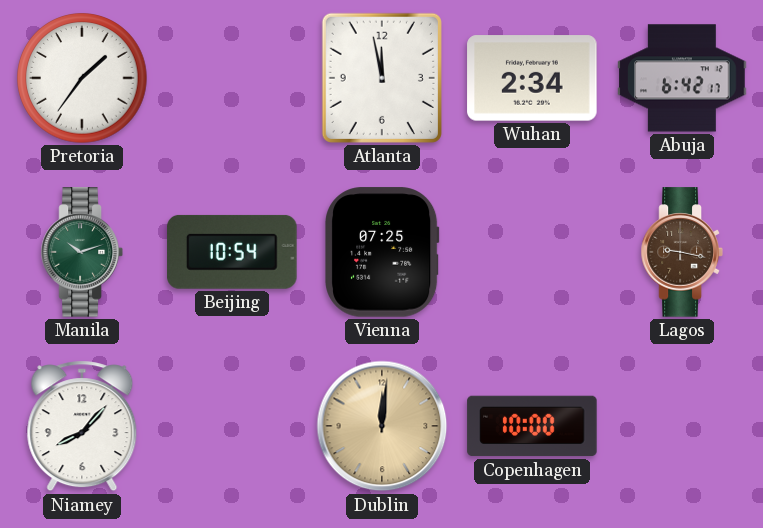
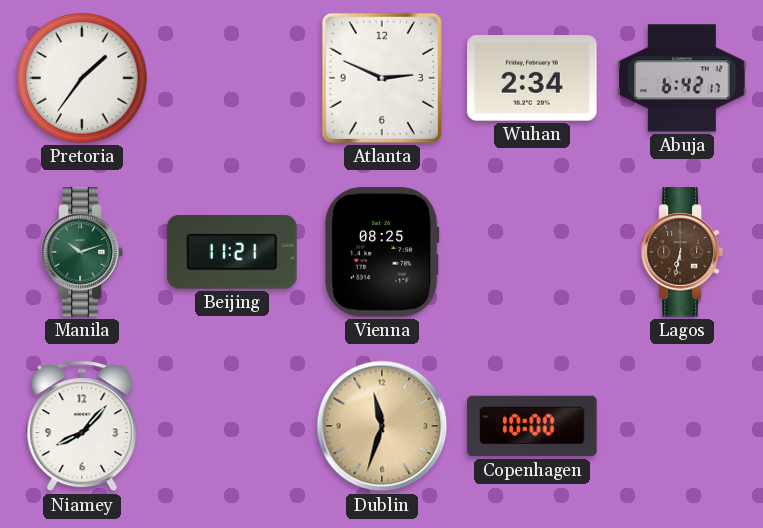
Atlanta: 11:58 -> 2:49 (382, 78)
Beijing: 10:54 -> 11:21 (232, 252)
Vienna: 07:25 -> 08:25 (383, 252)
Lagos: 9:17 -> 6:32 (682, 252)
Dublin: 12:01 -> 11:33 (382, 426)
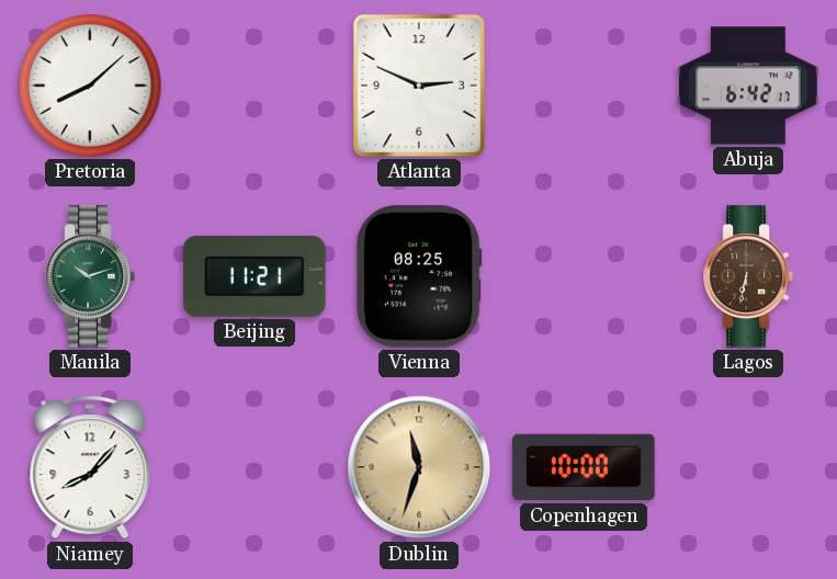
Pretoria: 1:36 -> 8:08 (90, 86)
Wuhan: 2:34 -> none (532, 78)
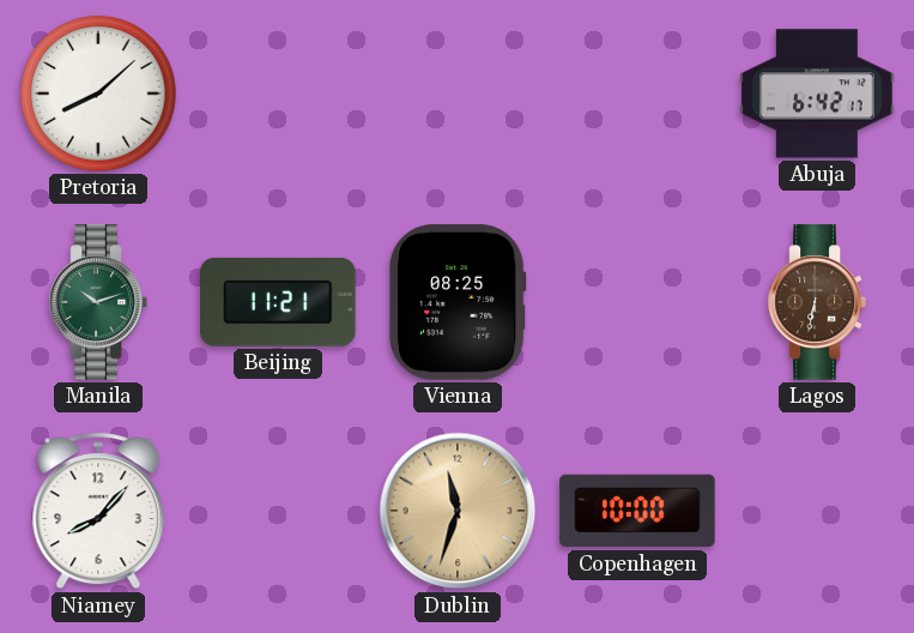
Atlanta: 2:49 -> none (419, 86)
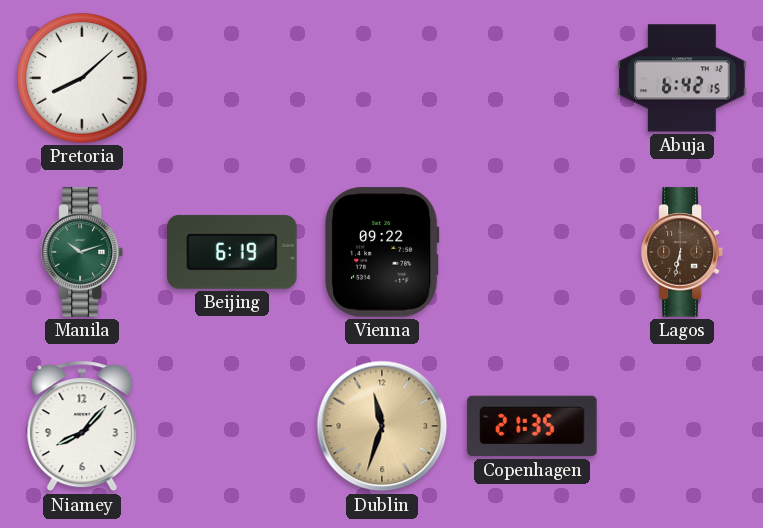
Abuja: 6:42:17 -> 6:42:15 (682, 78)
Beijing: 11:21 -> 6:19 (232, 252)
Vienna: 08:25 -> 09:22 (383, 252)
Copenhagen: 10:00 -> 21:35 (532, 426)
